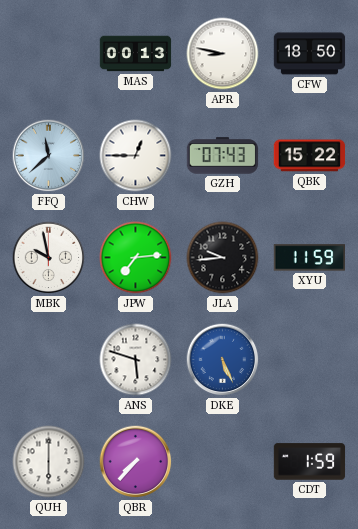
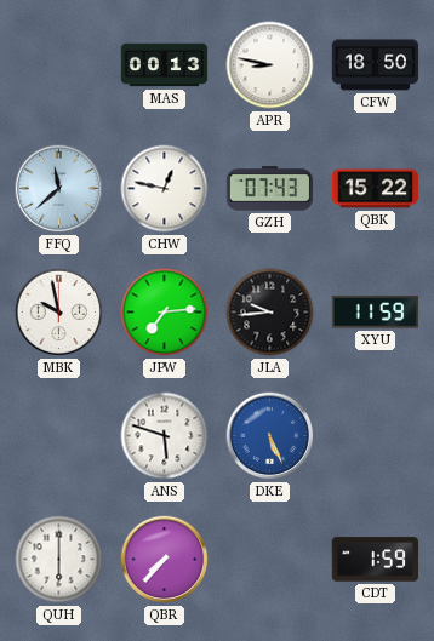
CHW: 12:45 -> 12:47 (165, 189)
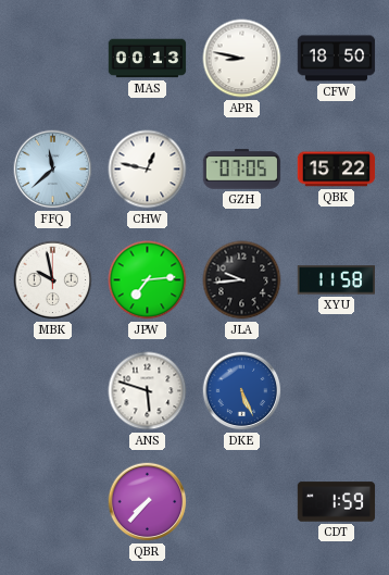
GZH: 07:43 -> 07:05 (242, 170)
XYU: 11:59 -> 11:58 (337, 280)
QUH: 6:00 -> none (59, 560)
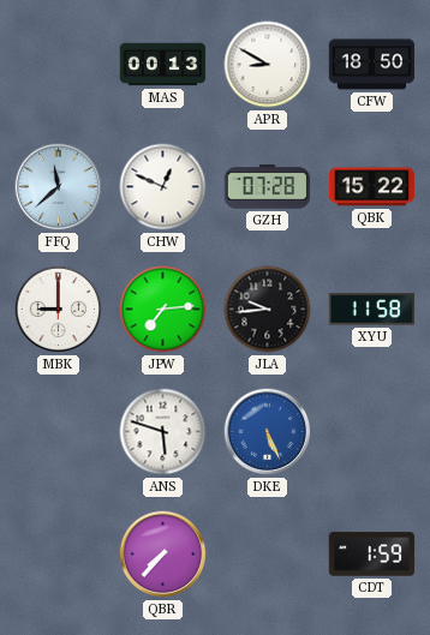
APR: 8:47 -> 8:50 (268, 65)
CHW: 12:47 -> 12:49 (163, 187)
GZH: 07:05 -> 07:28 (268, 187)
MBK: 9:58 -> 9:00 (59, 310)
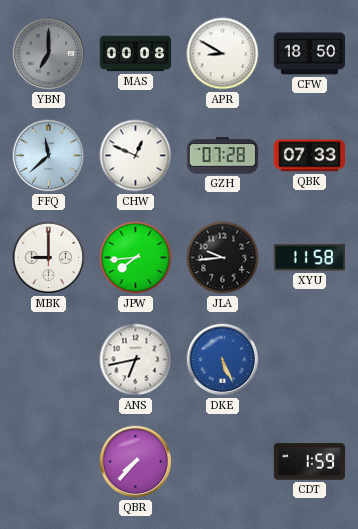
YBN: none -> 7:00 (49, 54)
MAS: 00:13 -> 00:08 (136, 54)
QBK: 15:22 -> 07:33 (310, 156)
JPW: 7:14 -> 7:44 (136, 258)
ANS: 5:48 -> 6:43 (136, 360)
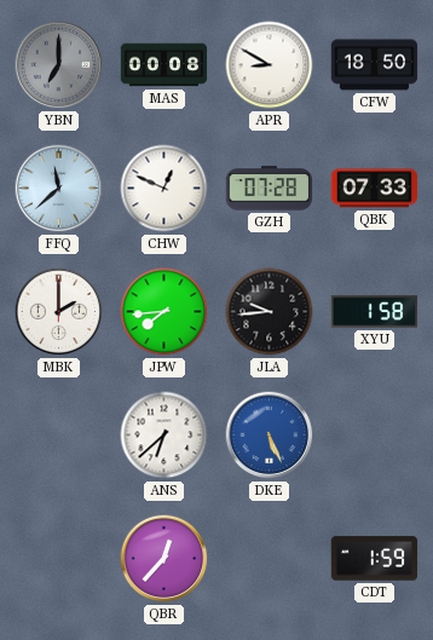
MBK: 9:00 -> 2:00 (59, 312)
XYU: 11:58 -> 1:58 (375, 312)
ANS: 6:43 -> 6:38 (164, 436)
QBR: 7:37 -> 12:37 (164, 559)
